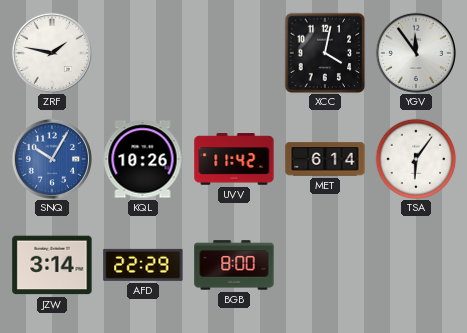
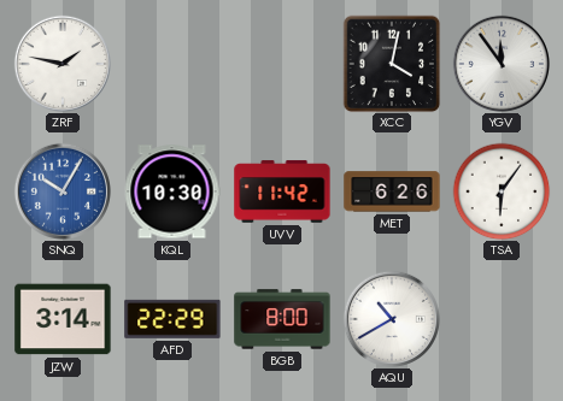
KQL: 10:26 -> 10:30 (172, 191)
MET: 6:14 -> 6:26 (392, 191)
AQU: none -> 10:40 (391, 318)
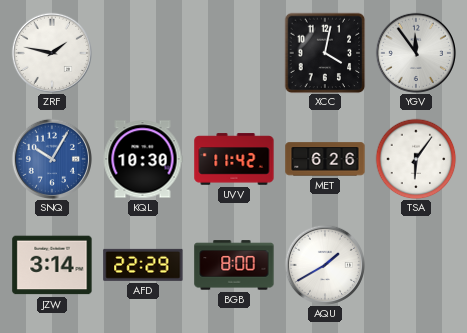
AQU: 10:40 -> 1:40 (324, 264)
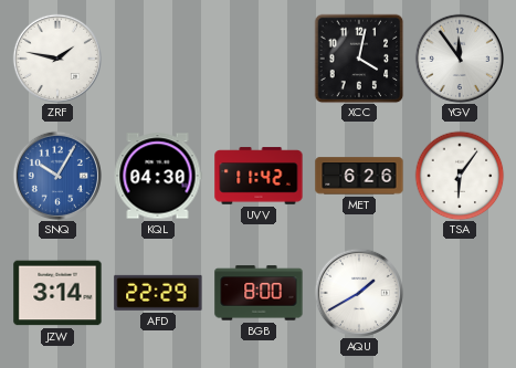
KQL: 10:30 -> 04:30 (158, 176)
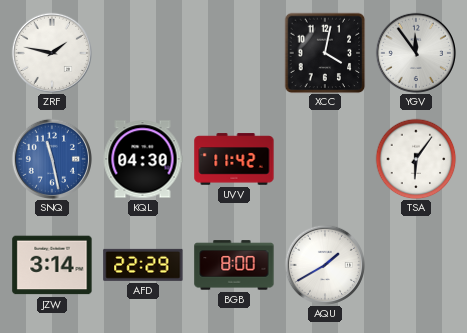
SNQ: 10:05 -> 11:28 (51, 158)
MET: 6:26 -> none (359, 176)
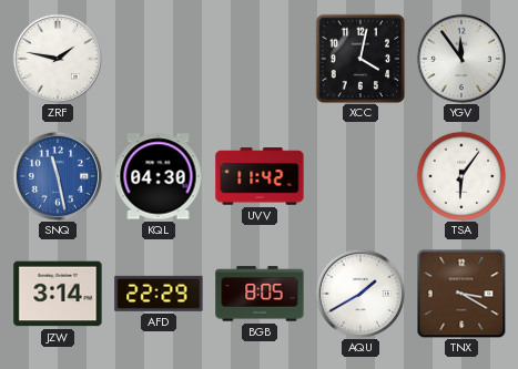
BGB: 8:00 -> 8:05 (260, 294)
TNX: none -> 3:20 (461, 294)
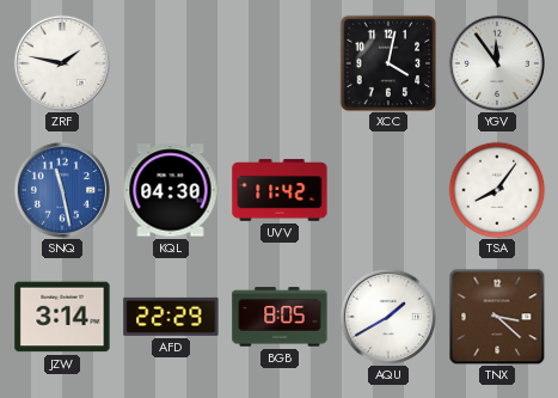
TSA: 6:06 -> 8:06 (497, 190)
TNX: 3:20 -> 3:22 (497, 317)
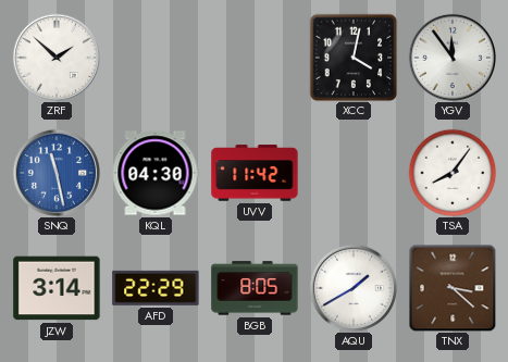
ZRF: 1:47 -> 1:52 (55, 57)
